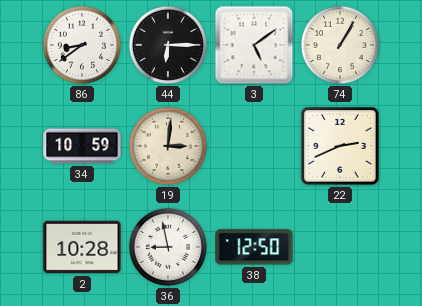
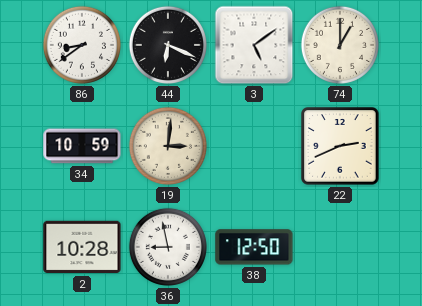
44: 6:15 -> 6:19 (168, 45)
74: 1:05 -> 1:00 (340, 45)
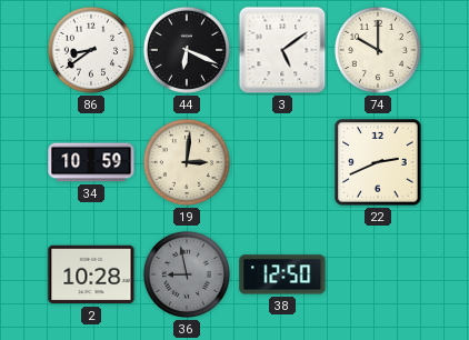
74: 1:00 -> 10:00 (378, 50)
36 dial: white -> grey (187, 274)
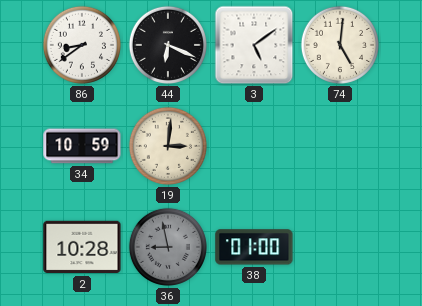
74: 10:00 -> 5:01 (340, 45)
22: 2:41 -> none (378, 162)
38: 12:50 -> 01:00 (254, 247)
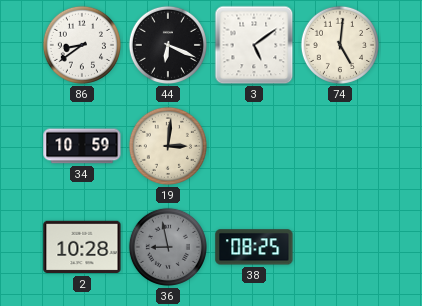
38: 01:00 -> 08:25 (254, 247)
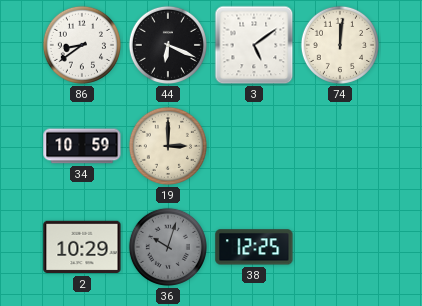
74: 5:01 -> 12:01 (340, 45)
19: 3:01 -> 3:00 (168, 146)
2: 10:28 -> 10:29 (82, 247)
36: 8:58 -> 10:03 (168, 247)
38: 08:25 -> 12:25 (254, 247)
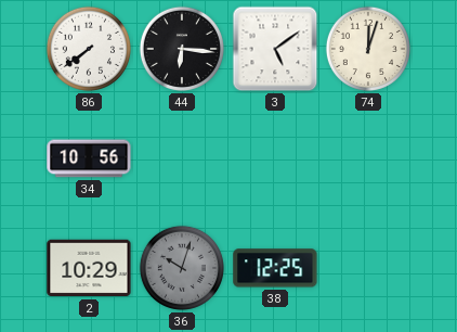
86: 8:39 -> 7:39 (89, 49)
44: 6:19 -> 6:16 (182, 49)
74: 12:01 -> 12:03 (368, 49)
34: 10:59 -> 10:56 (89, 158)
19: 3:00 -> none (168, 146)
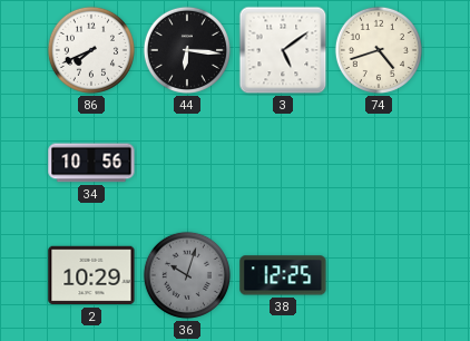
86: 7:39 -> 7:41 (91, 50)
74: 12:03 -> 4:42 (379, 50)
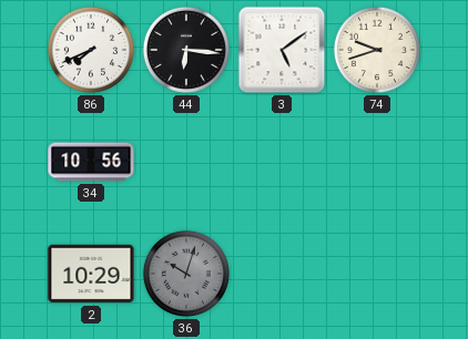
74: 4:42 -> 9:42 (377, 50)
38: 12:25 -> none (283, 275)
